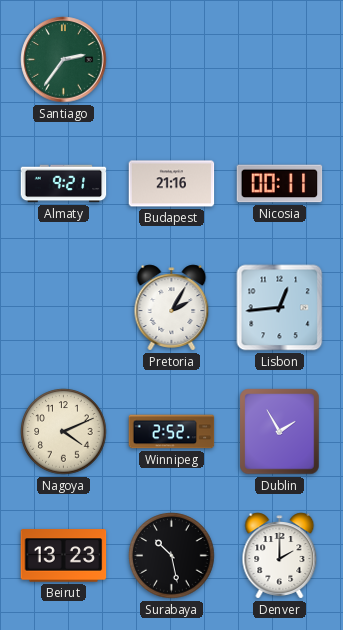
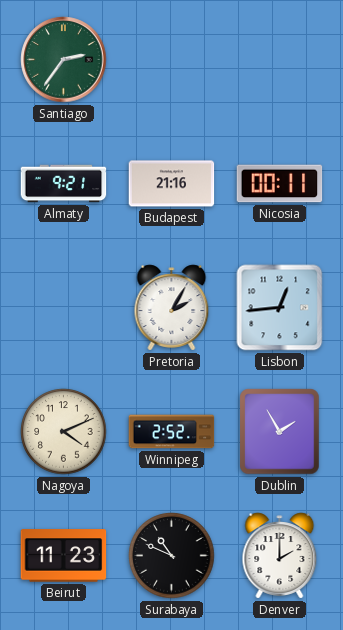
Beirut: 13:23 -> 11:23 (64, 556)
Surabaya: 10:28 -> 10:49 (172, 556)
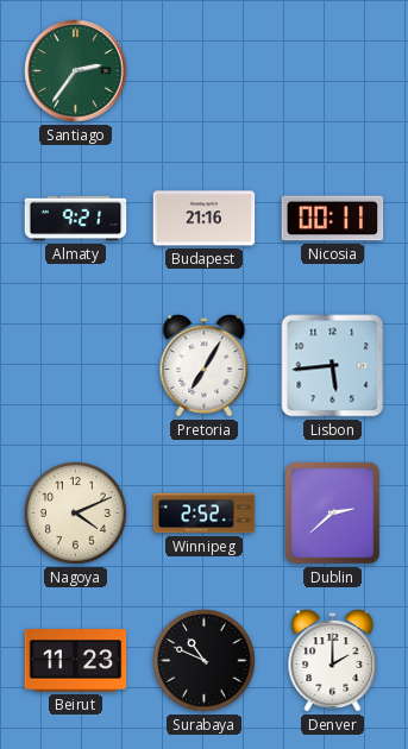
Pretoria: 2:05 -> 7:05 (205, 366)
Lisbon: 12:44 -> 5:44 (333, 366)
Dublin: 1:55 -> 2:38 (333, 514)
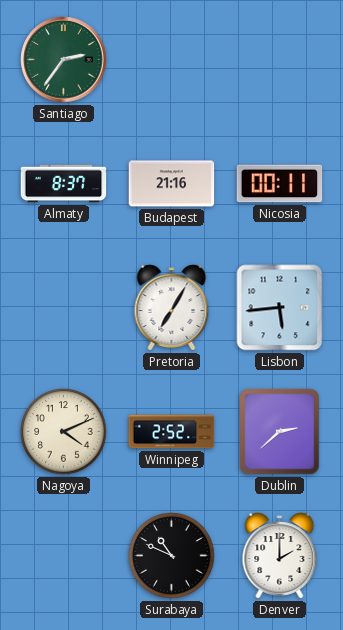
Almaty: 9:21 -> 8:37 (64, 184)
Beirut: 11:23 -> none (76, 661)
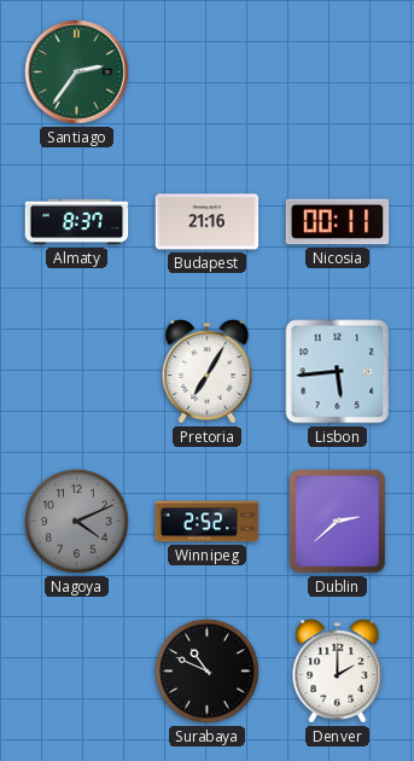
Nagoya dial: cream -> grey (77, 522)
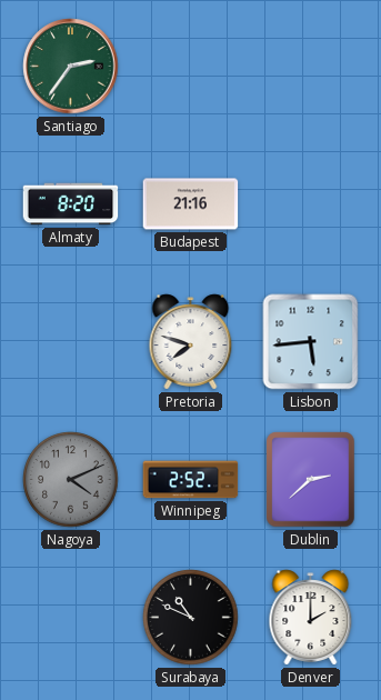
Almaty: 8:37 -> 8:20 (71, 204)
Nicosia: 00:11 -> none (338, 222)
Pretoria: 7:05 -> 7:48 (191, 342)
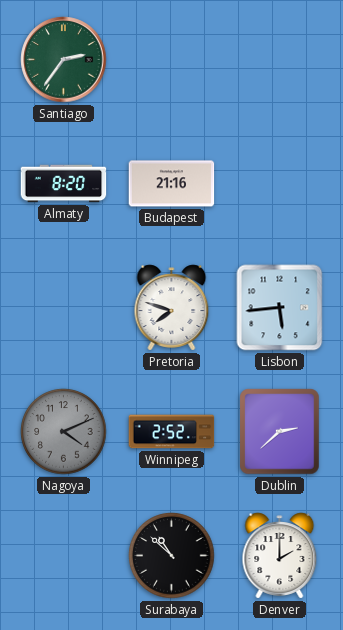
Surabaya: 10:49 -> 10:52 (172, 556)
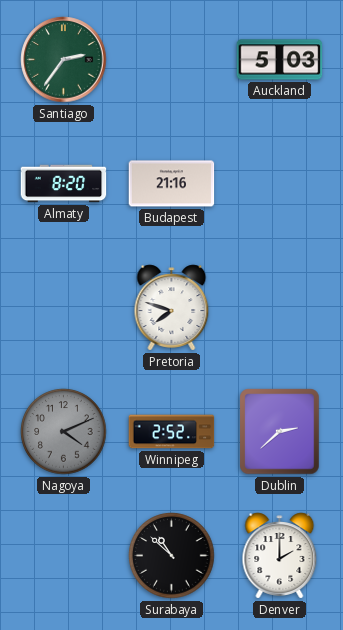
Auckland: none -> 5:03 (280, 60)
Lisbon: 5:44 -> none (280, 308)
